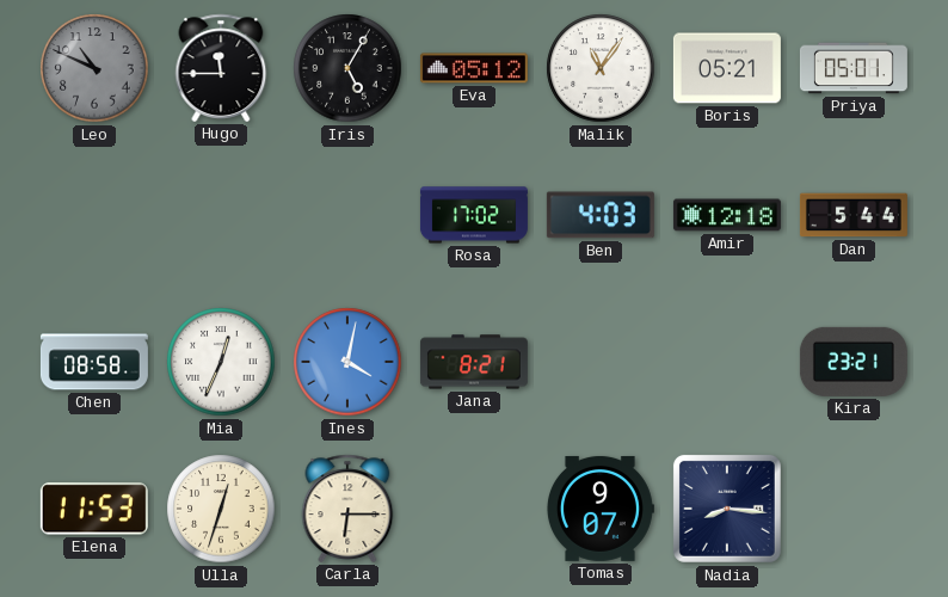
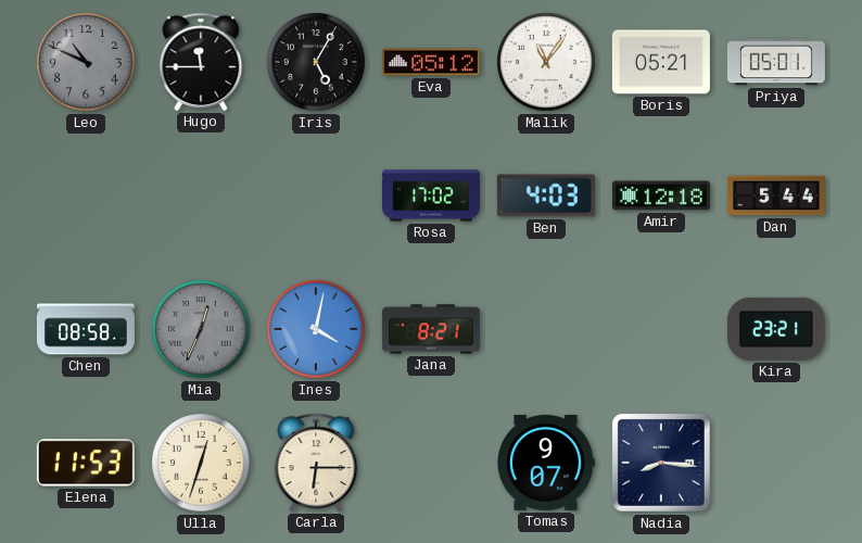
Mia dial: white -> grey (201, 329)
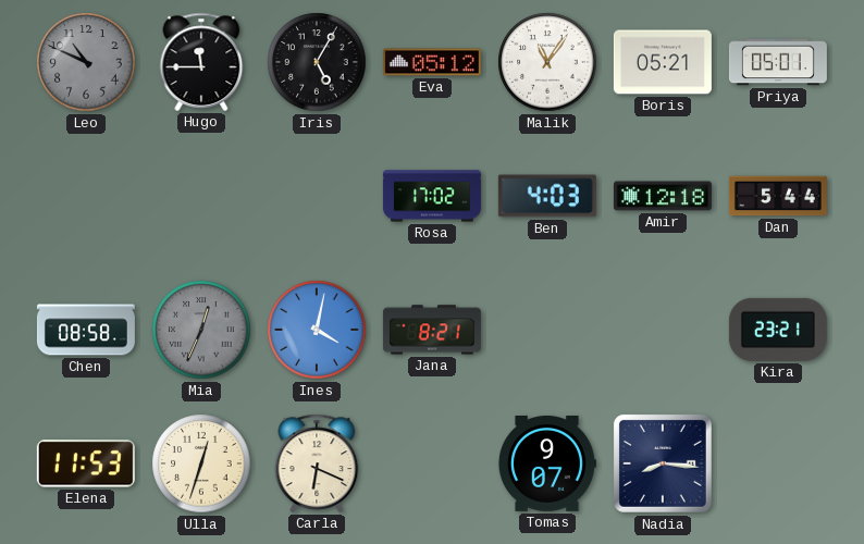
Carla: 6:15 -> 6:19 (317, 463)
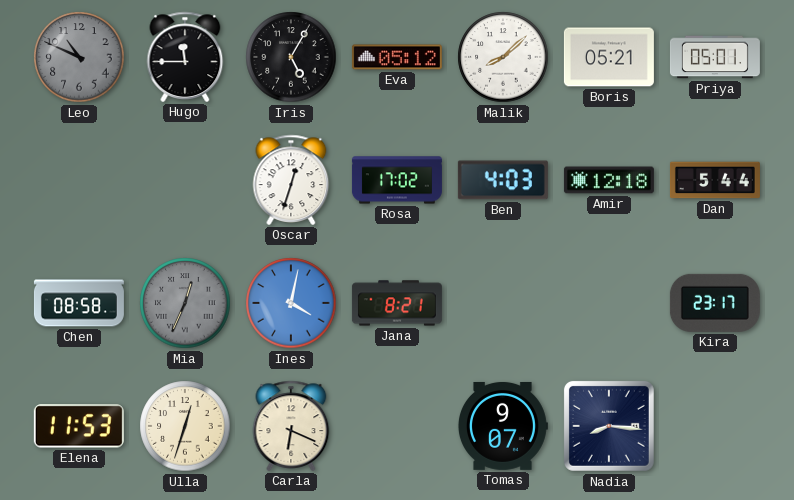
Malik: 11:06 -> 8:08 (503, 57)
Oscar: none -> 12:33 (291, 180)
Kira: 23:21 -> 23:17 (715, 303)
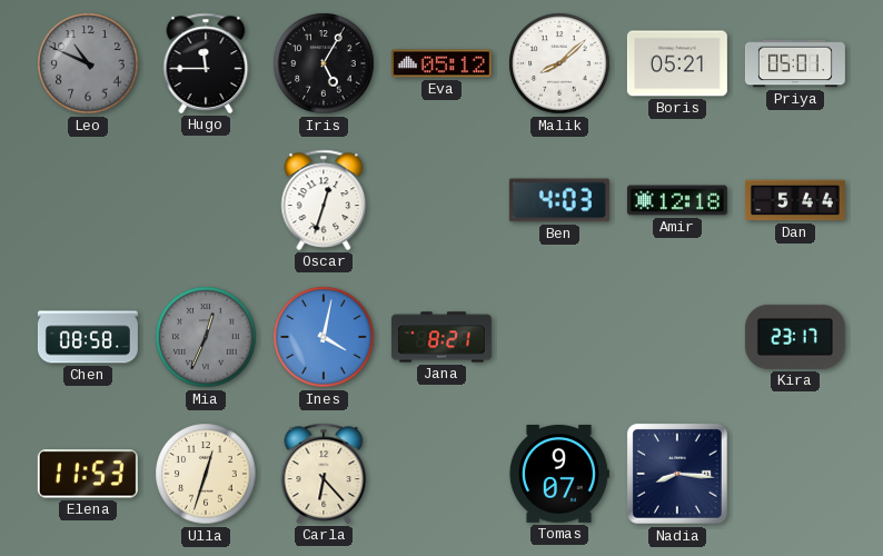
Rosa: 17:02 -> none (397, 180)
Carla: 6:19 -> 6:23 (324, 474)
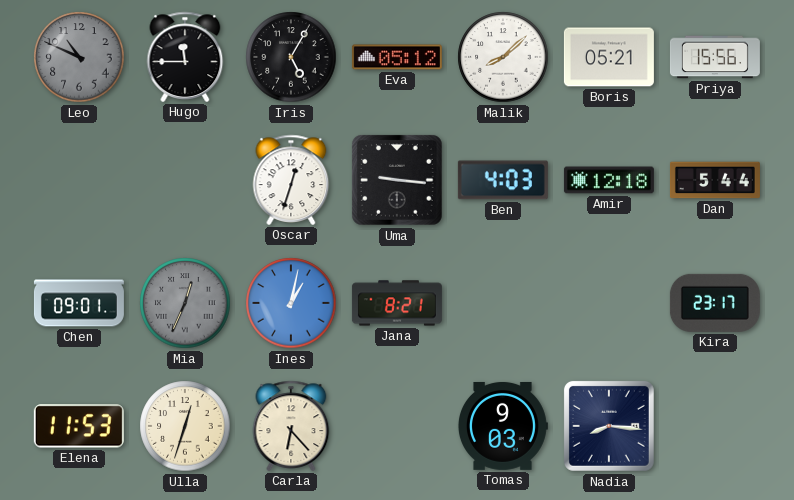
Priya: 05:01 -> 15:56 (715, 57)
Uma: none -> 9:16 (397, 180)
Chen: 08:58 -> 09:01 (79, 303)
Ines: 4:02 -> 1:02 (291, 303)
Tomas: 9:07 -> 9:03 (502, 426)
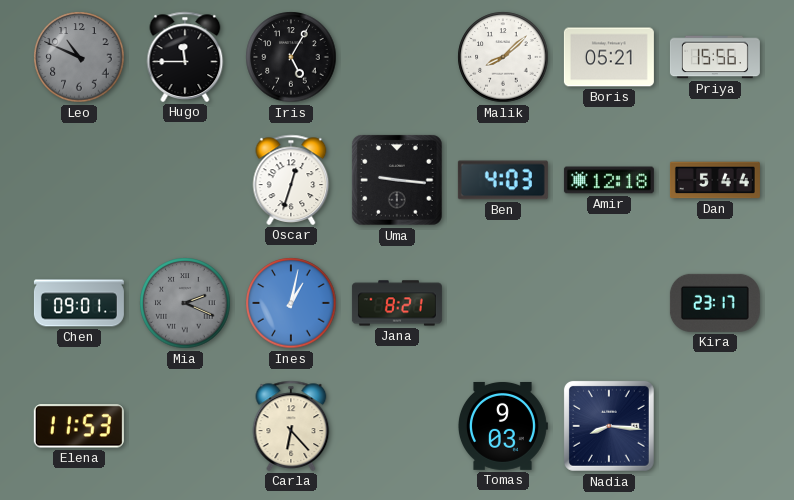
Eva: 05:12 -> none (397, 57)
Mia: 12:34 -> 2:19 (185, 303)
Ulla: 12:33 -> none (185, 426)
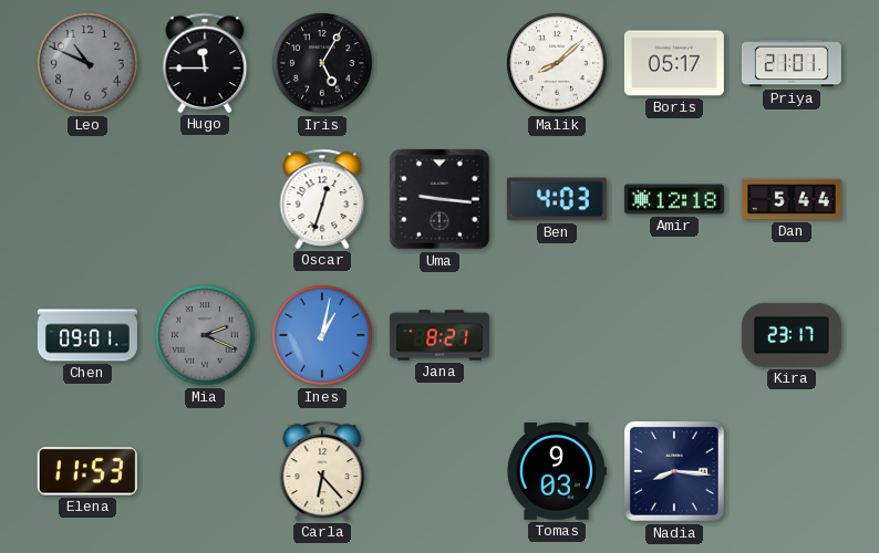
Boris: 05:21 -> 05:17 (674, 63)
Priya: 15:56 -> 21:01 (792, 63)
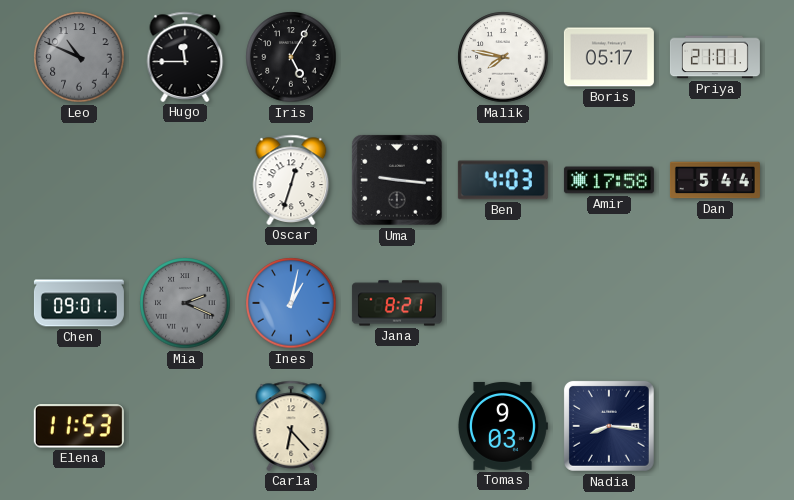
Malik: 8:08 -> 7:47 (503, 57)
Amir: 12:18 -> 17:58 (609, 180)
Kira: 23:17 -> none (792, 335)
